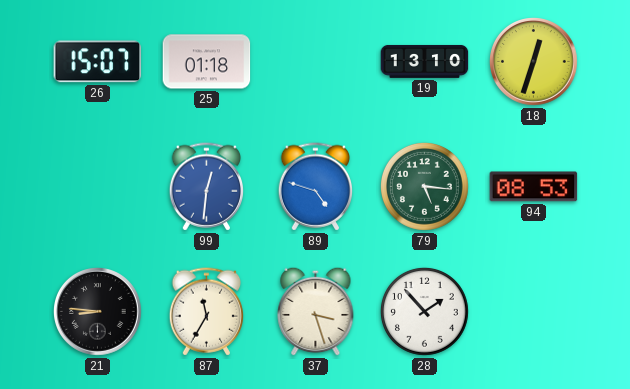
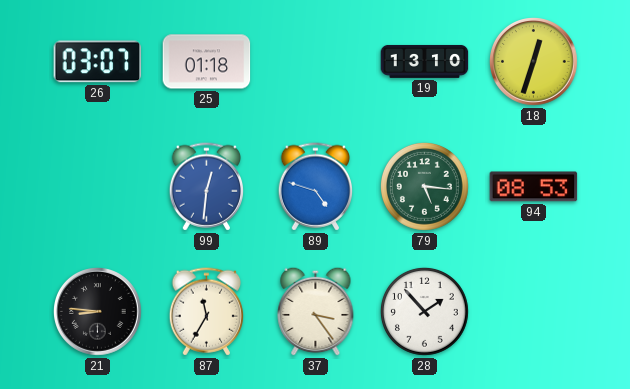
26: 15:07 -> 03:07 (98, 62)
37: 3:27 -> 3:24 (316, 311)
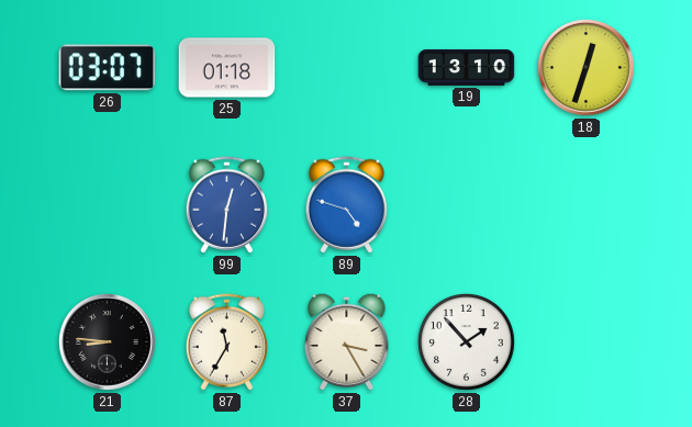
79: 5:16 -> none (424, 186)
94: 08:53 -> none (534, 187)
37: 3:24 -> 3:25 (347, 341)
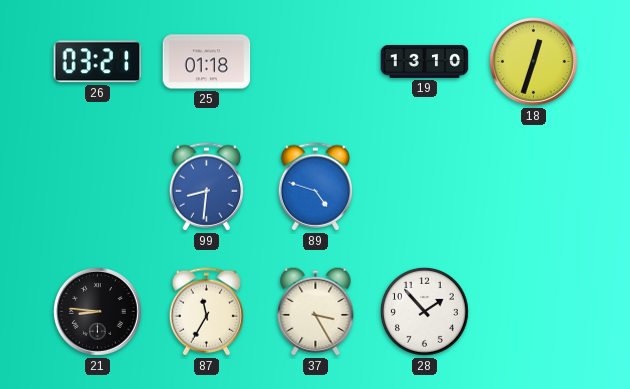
26: 03:07 -> 03:21 (98, 62)
99: 12:31 -> 8:31 (206, 187)
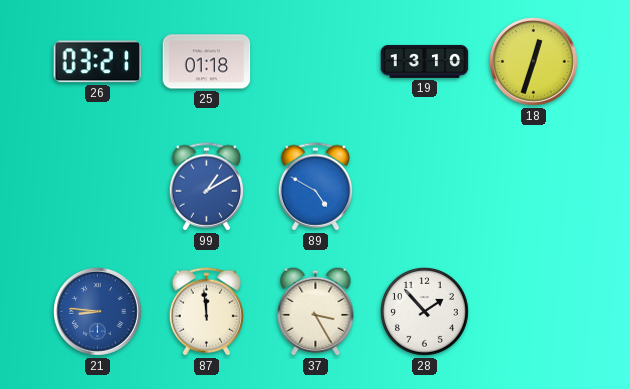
99: 8:31 -> 1:10 (206, 187)
89: 4:48 -> 4:50 (315, 187)
21 dial: black -> blue (98, 312)
87: 11:35 -> 11:59 (206, 312)
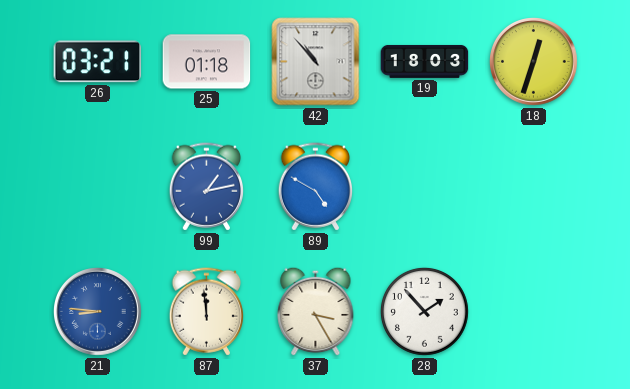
42: none -> 10:53 (316, 62)
19: 13:10 -> 18:03 (425, 61)
99: 1:10 -> 1:13 (206, 187)
